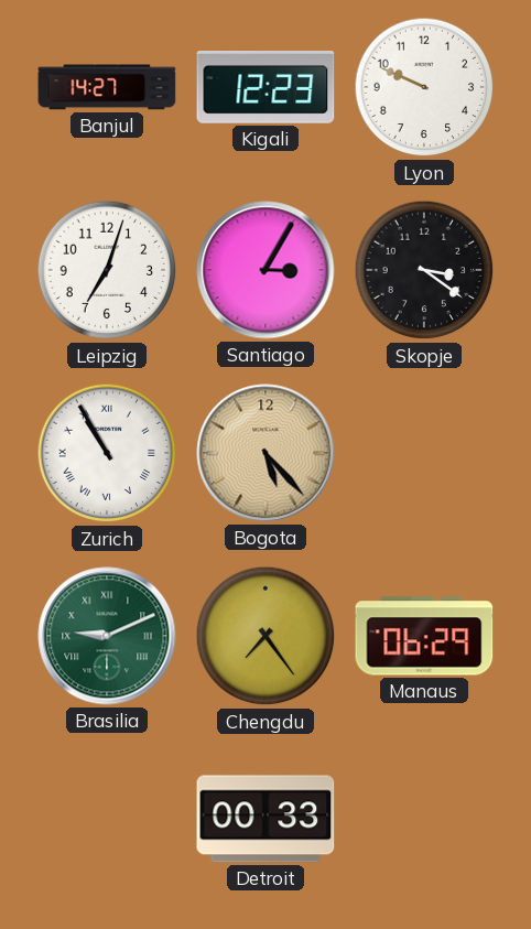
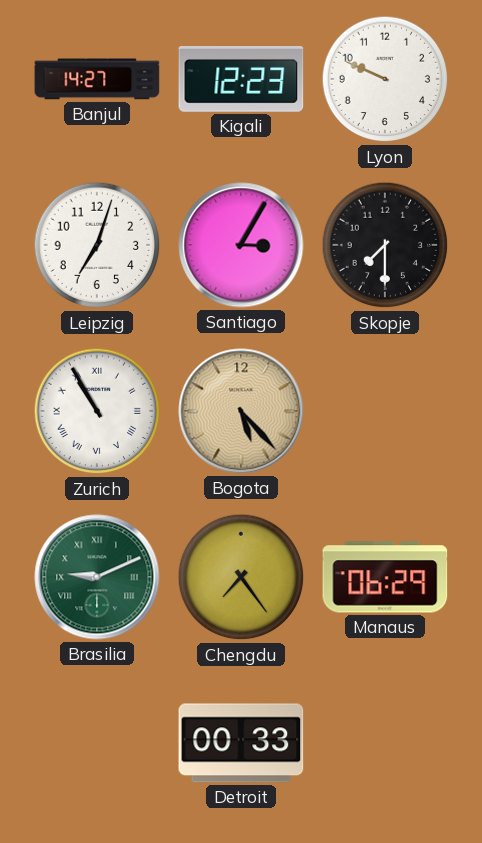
Skopje: 3:21 -> 7:30 (385, 245)
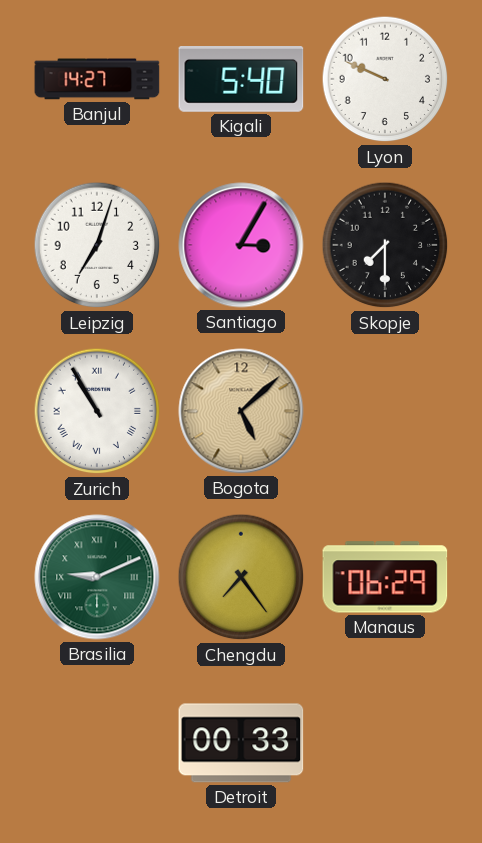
Kigali: 12:23 -> 5:40 (241, 80)
Bogota: 5:23 -> 5:08 (241, 411)
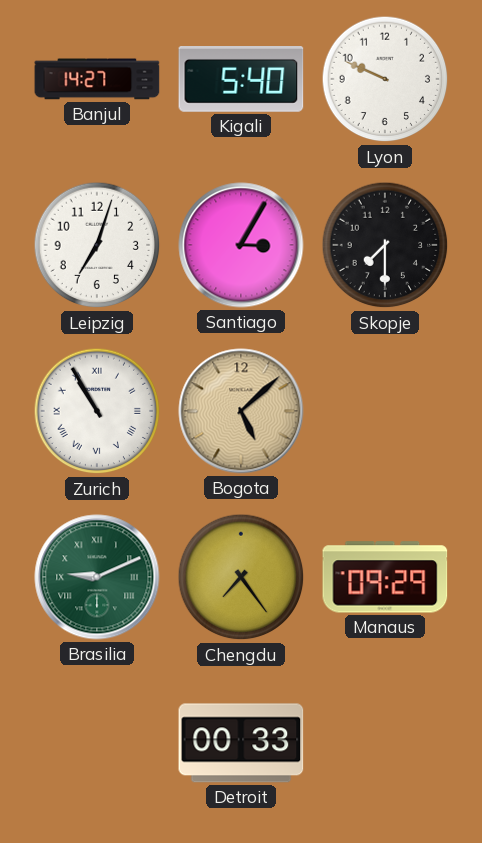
Manaus: 06:29 -> 09:29 (385, 577)
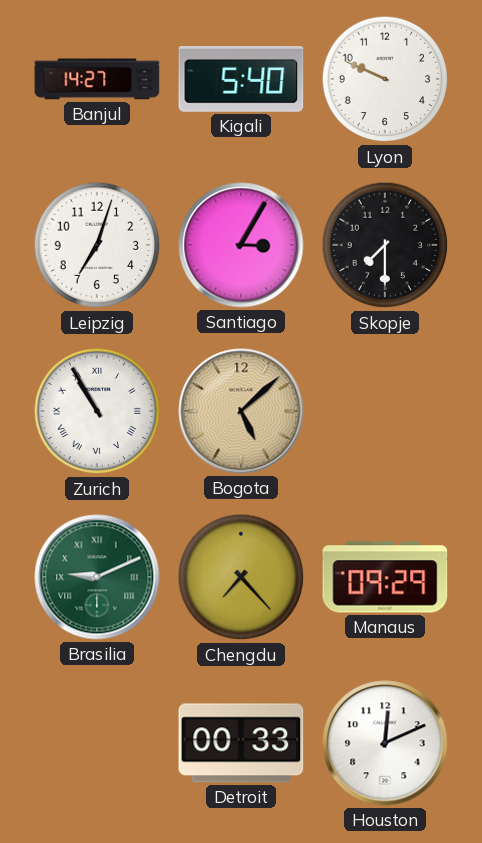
Chengdu: 7:24 -> 7:23 (241, 577)
Houston: none -> 12:11 (385, 743)
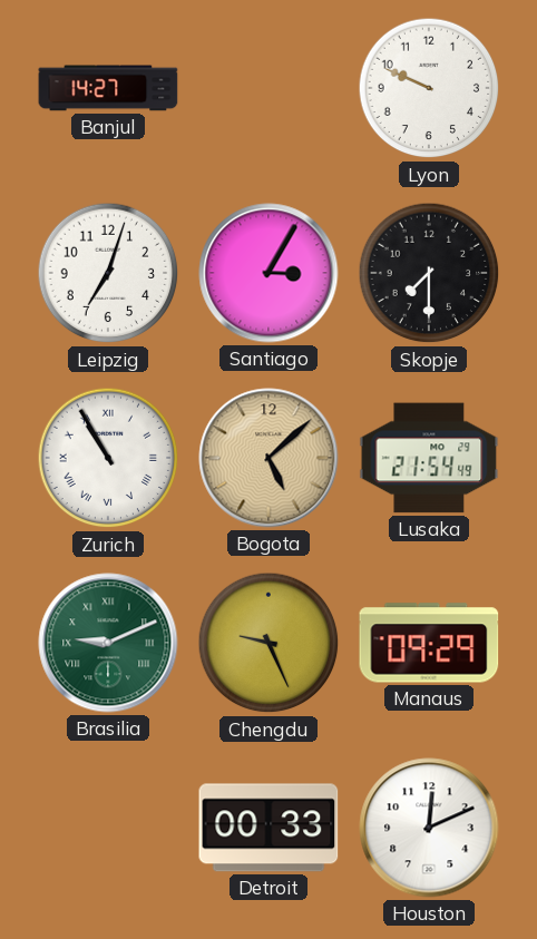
Kigali: 5:40 -> none (241, 80)
Lusaka: none -> 21:54 (429, 458)
Chengdu: 7:23 -> 9:26 (268, 643)
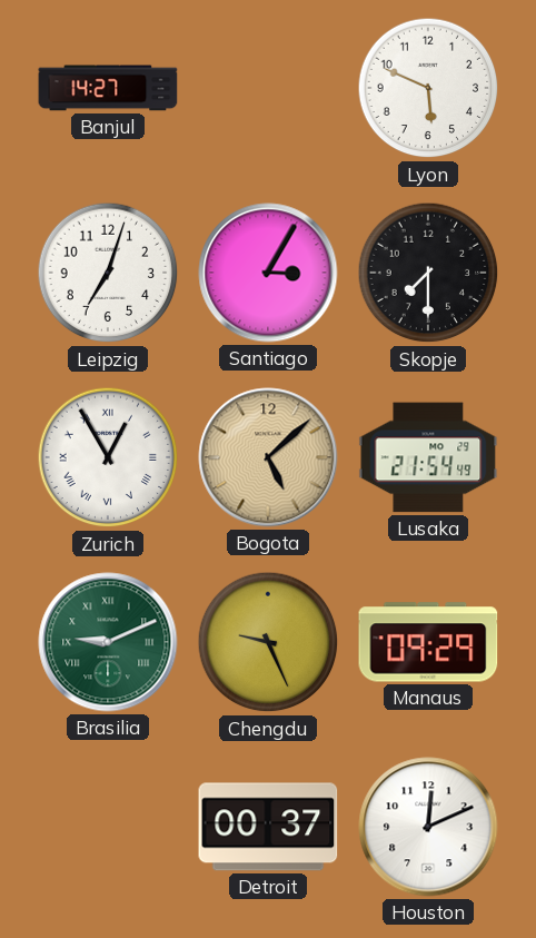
Lyon: 9:49 -> 5:49 (428, 88)
Zurich: 10:55 -> 12:55 (108, 457)
Detroit: 00:33 -> 00:37 (268, 827)
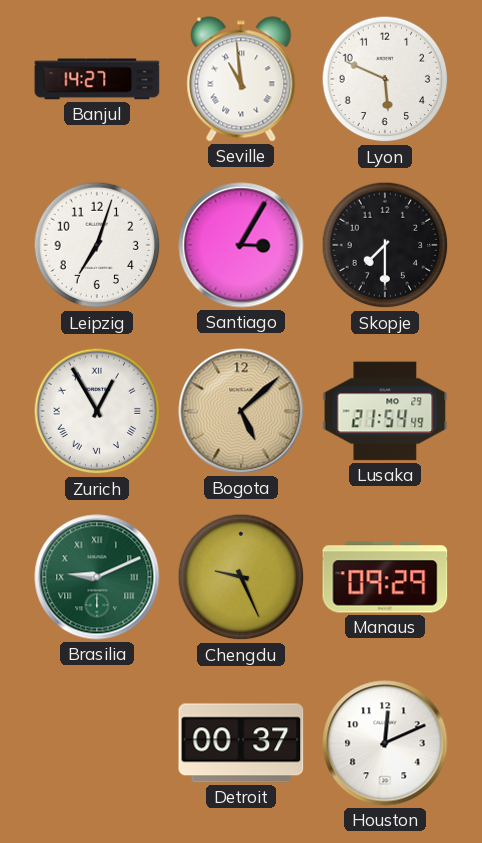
Seville: none -> 10:59 (241, 79)
